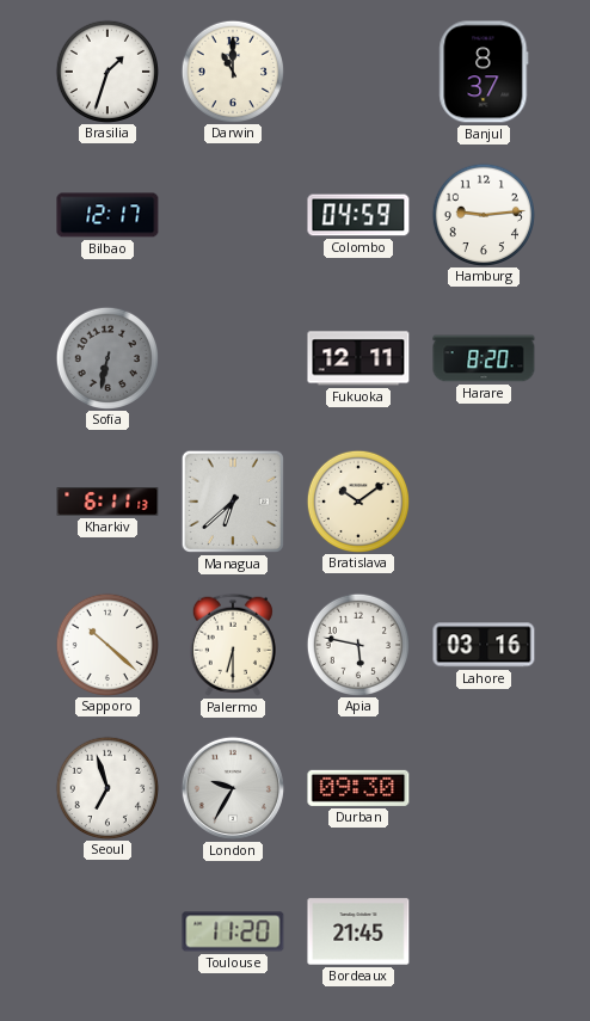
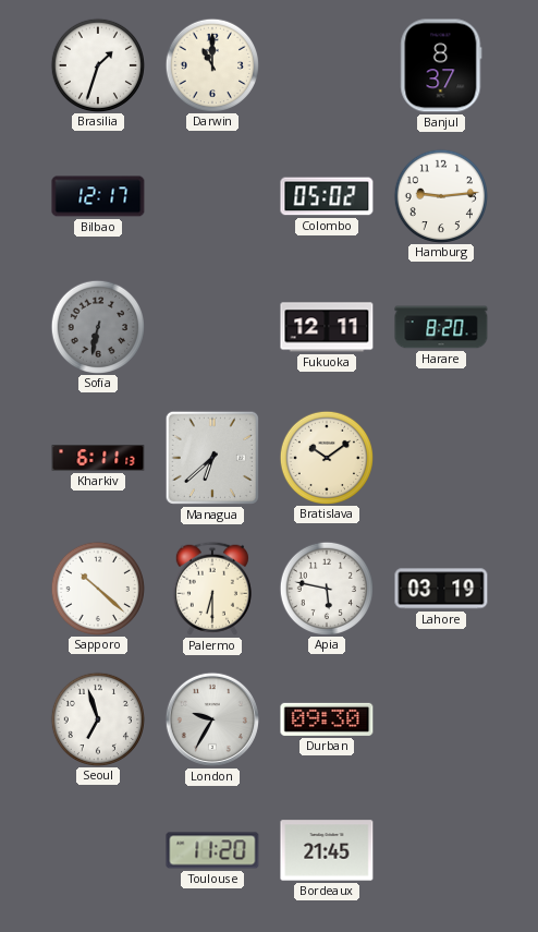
Colombo: 04:59 -> 05:02 (327, 196)
Lahore: 03:16 -> 03:19 (441, 589)
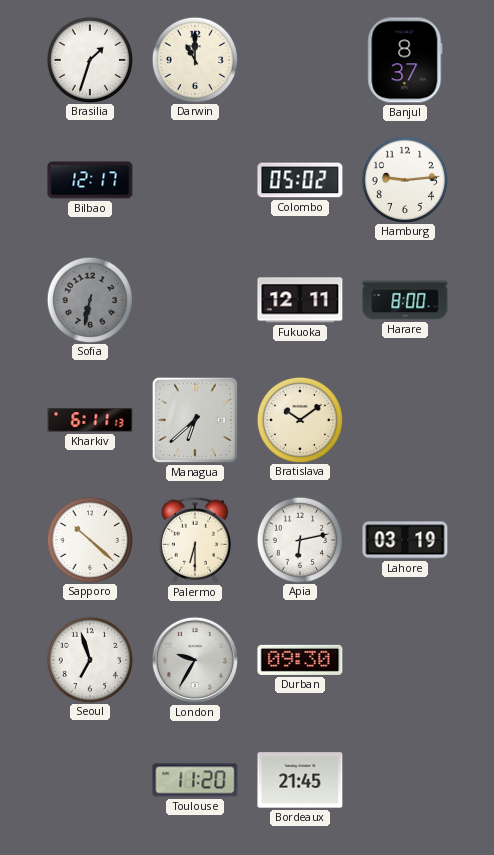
Harare: 8:20 -> 8:00 (405, 300)
Apia: 5:47 -> 6:13 (299, 539)
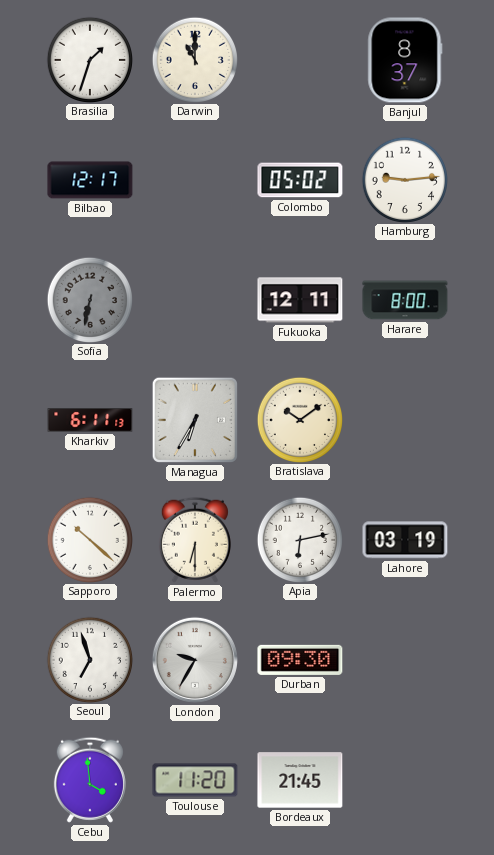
Managua: 6:38 -> 6:35 (195, 420)
Cebu: none -> 3:59 (90, 780)
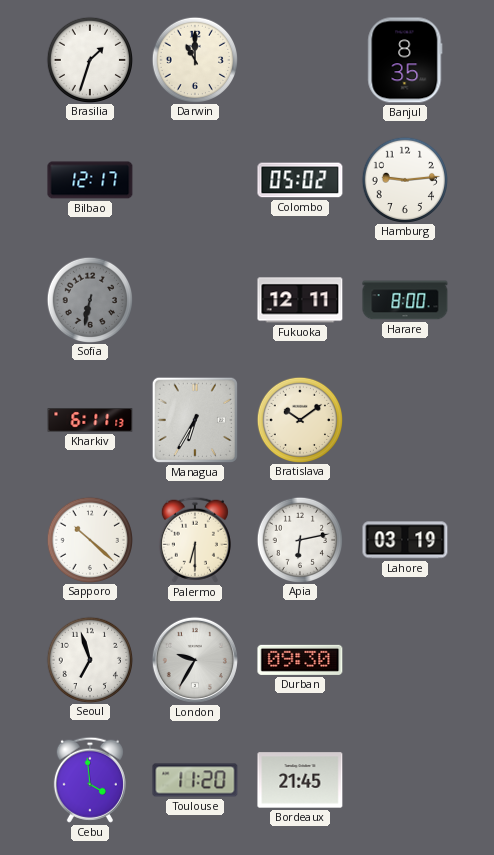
Banjul: 8:37 -> 8:35 (405, 60)
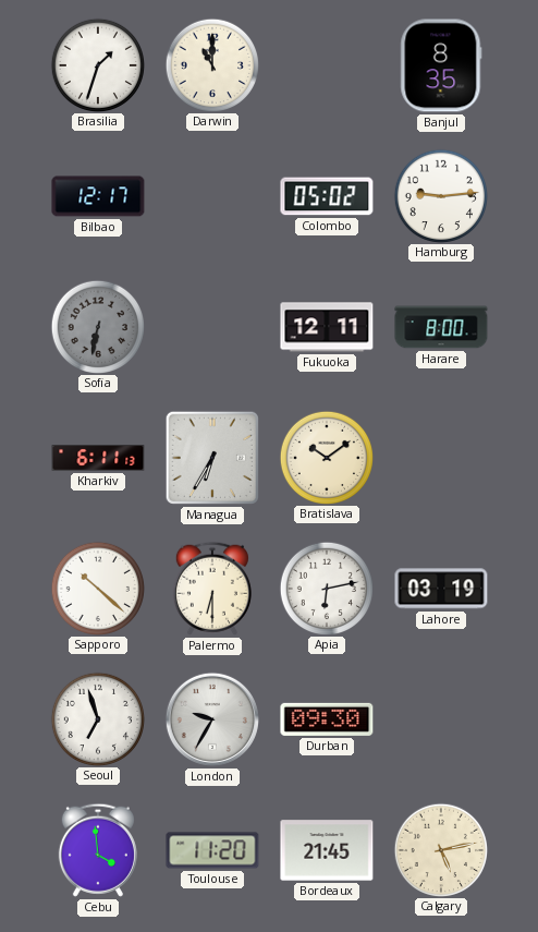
Calgary: none -> 5:13 (440, 849)
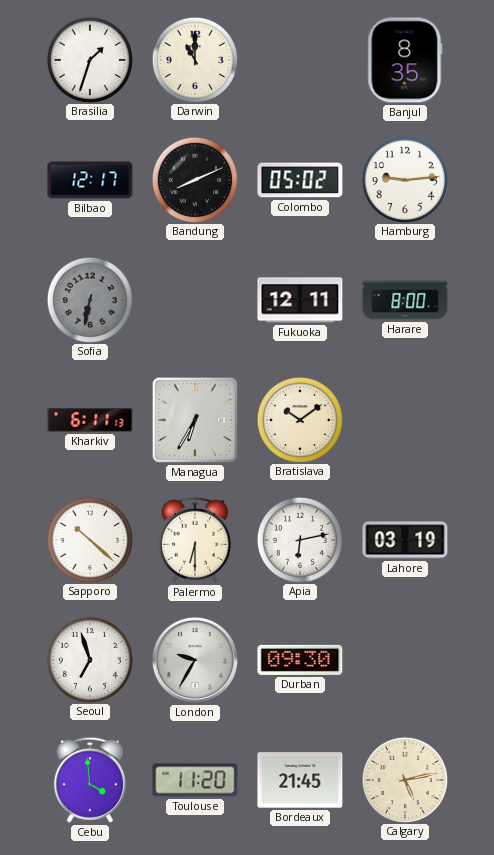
Bandung: none -> 8:11 (194, 179)
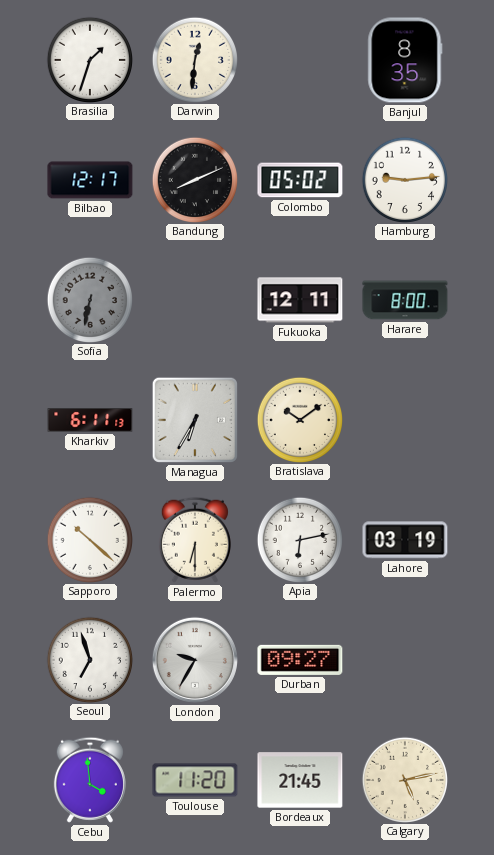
Darwin: 11:00 -> 12:31 (194, 59)
Durban: 09:30 -> 09:27 (300, 660)
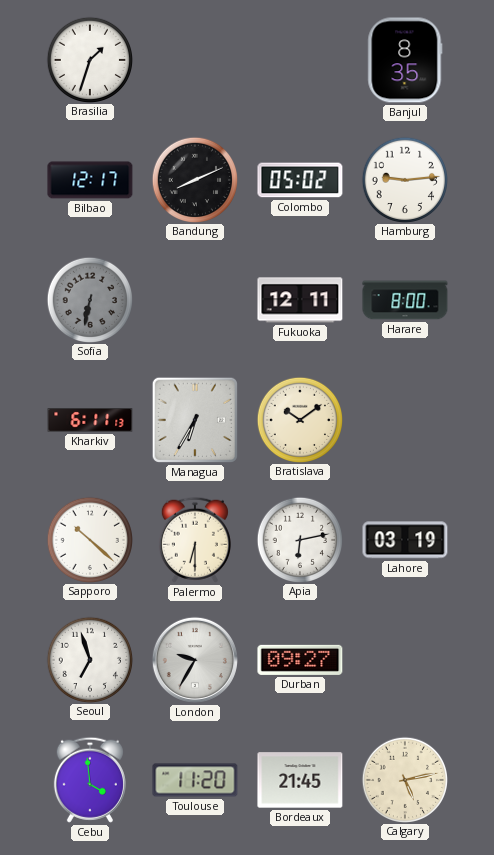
Darwin: 12:31 -> none (194, 59)
